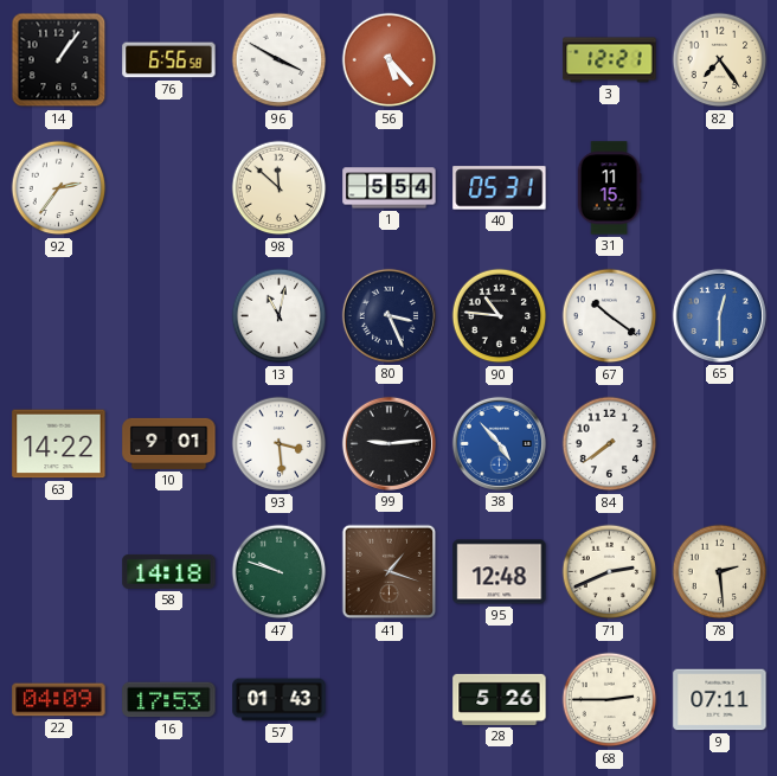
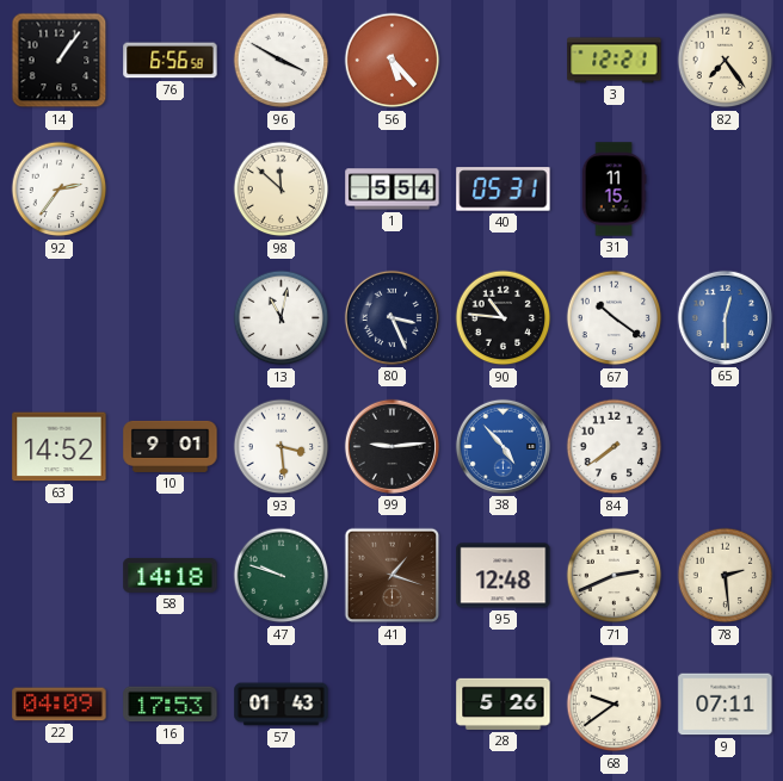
63: 14:22 -> 14:52 (60, 447)
68: 2:45 -> 9:39 (615, 705)
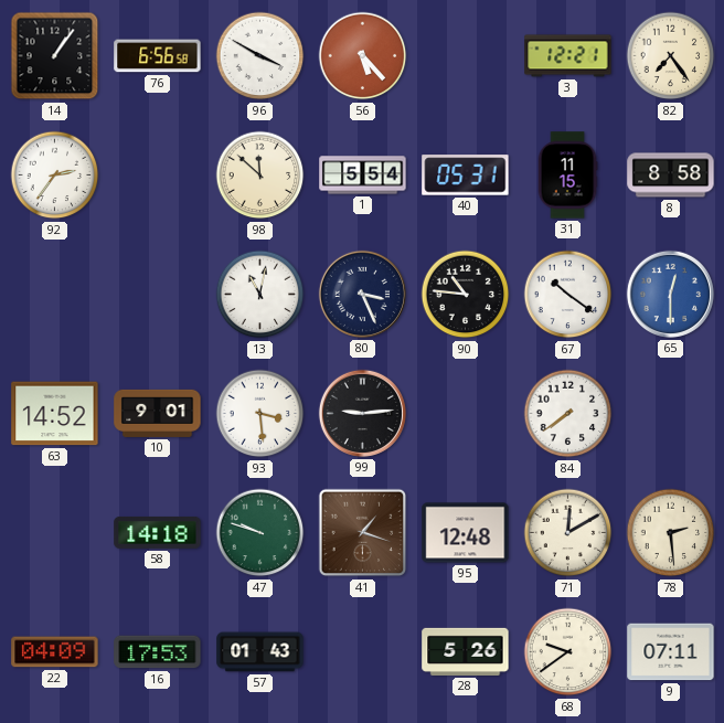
8: none -> 8:58 (671, 176)
38: 4:53 -> none (503, 446)
71: 2:41 -> 12:10 (568, 533)
